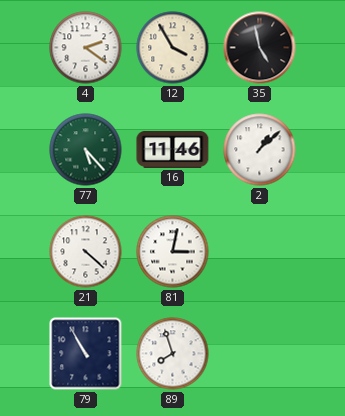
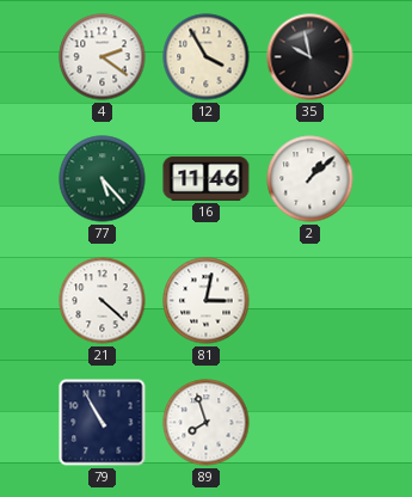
35: 4:58 -> 9:58 (310, 57)
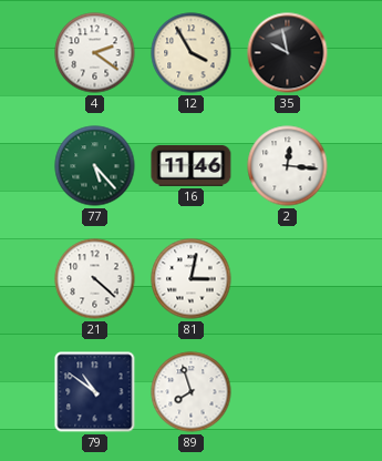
2: 1:08 -> 12:16 (288, 166)
79: 10:55 -> 10:51 (95, 392)
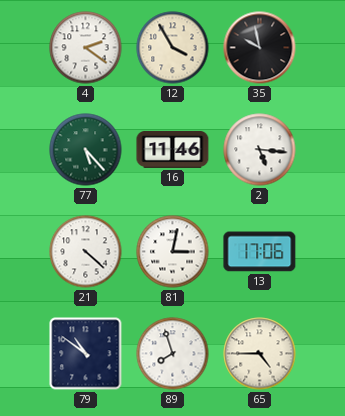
2: 12:16 -> 5:16 (260, 150)
13: none -> 17:06 (260, 252)
65: none -> 4:45 (260, 354)
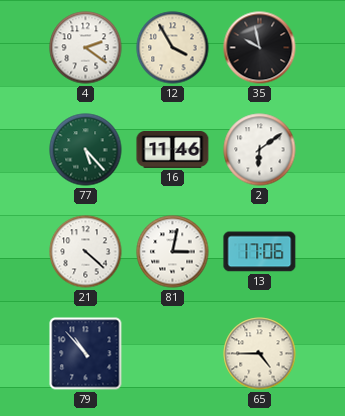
2: 5:16 -> 6:09 (260, 150)
79: 10:51 -> 10:53 (86, 354)
89: 7:57 -> none (173, 354)
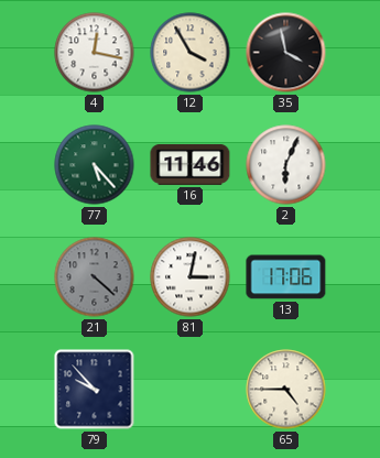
4: 2:21 -> 12:17 (95, 53)
35: 9:58 -> 3:58 (286, 53)
2: 6:09 -> 6:04 (286, 165)
21 dial: white -> grey (95, 277)
79: 10:53 -> 9:53 (95, 390)
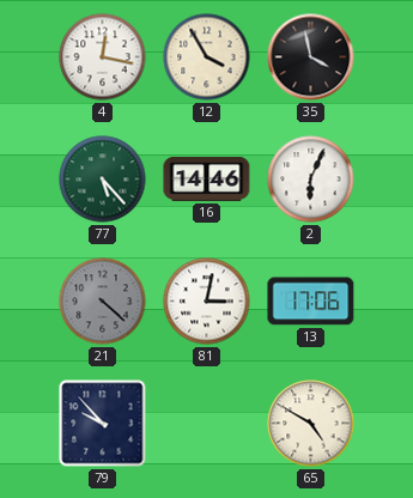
16: 11:46 -> 14:46 (207, 178)
65: 4:45 -> 4:50 (311, 424)
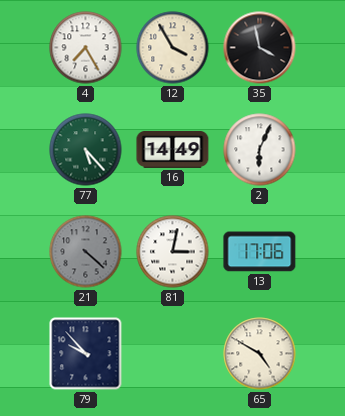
4: 12:17 -> 7:25 (86, 48)
16: 14:46 -> 14:49 (173, 149)
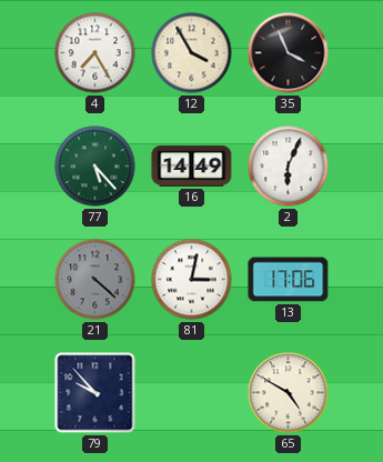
35: 3:58 -> 3:56 (289, 53)
